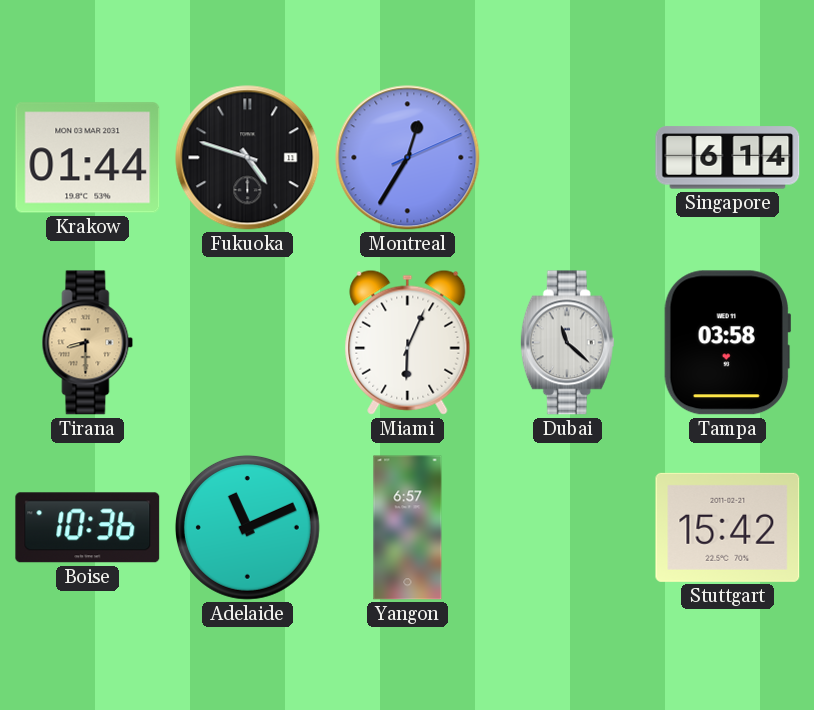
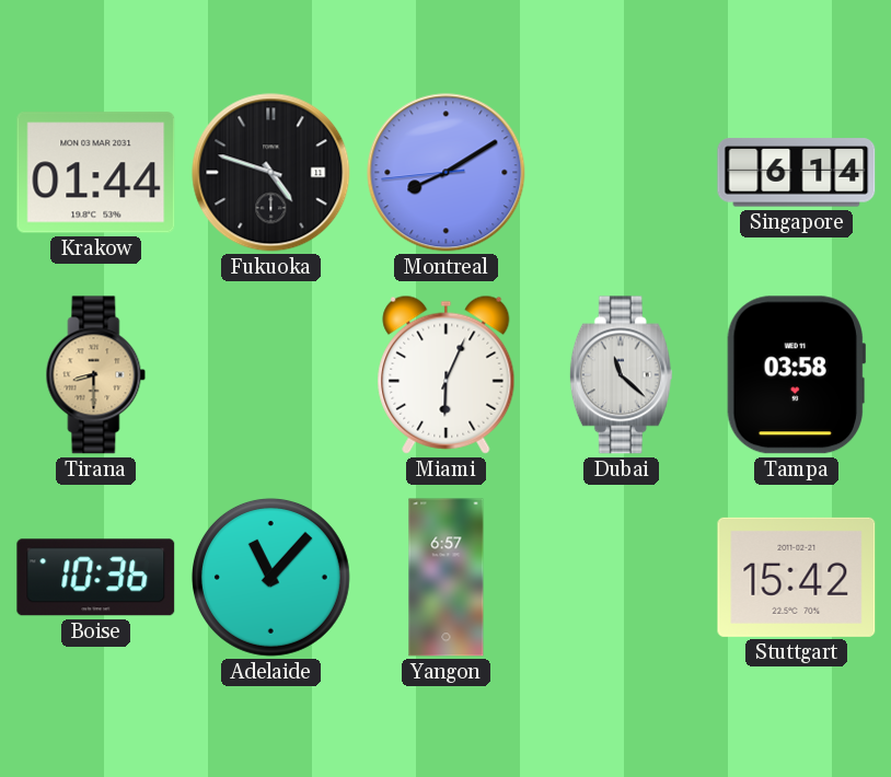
Montreal: 12:35 -> 8:09 (447, 173)
Adelaide: 11:11 -> 11:07 (270, 577)
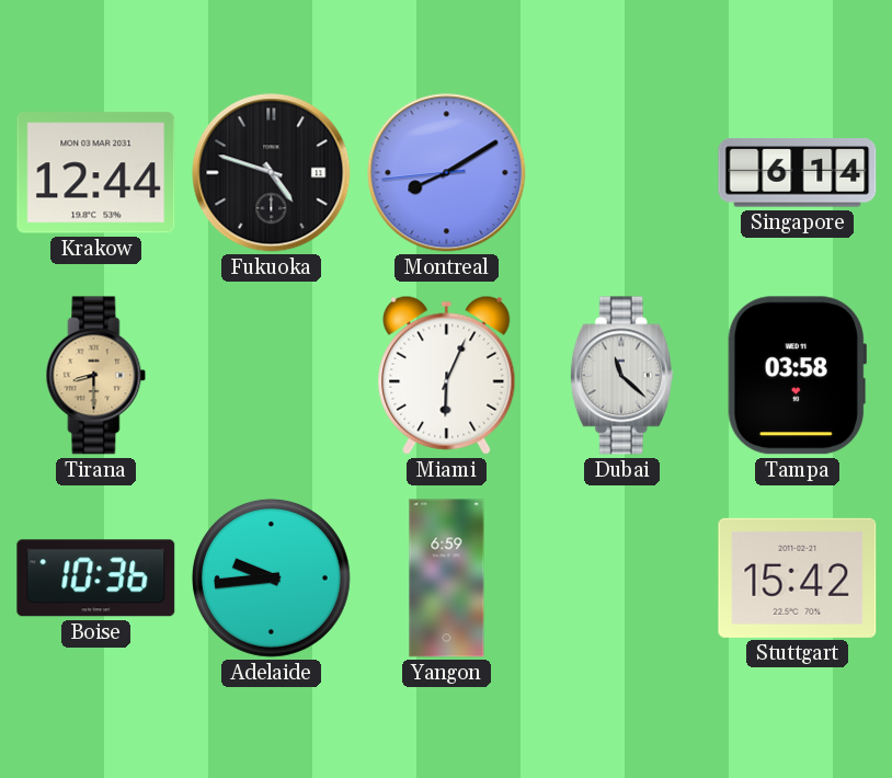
Krakow: 01:44 -> 12:44 (96, 173)
Adelaide: 11:07 -> 9:44 (271, 577)
Yangon: 6:57 -> 6:59 (447, 579)
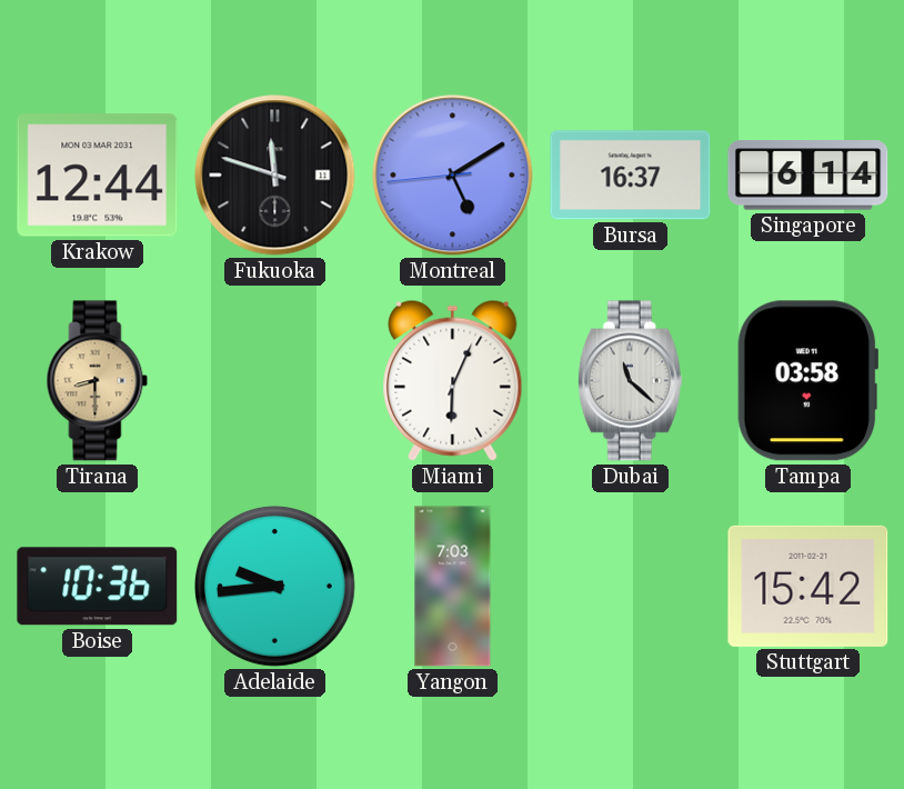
Fukuoka: 4:48 -> 11:48 (275, 176)
Montreal: 8:09 -> 5:09 (453, 176)
Bursa: none -> 16:37 (631, 176)
Yangon: 6:59 -> 7:03 (453, 587)
